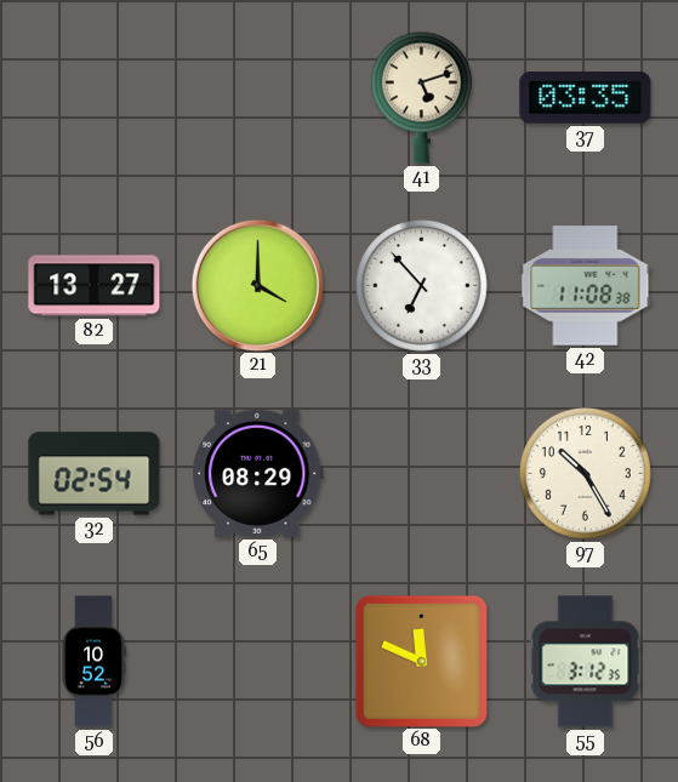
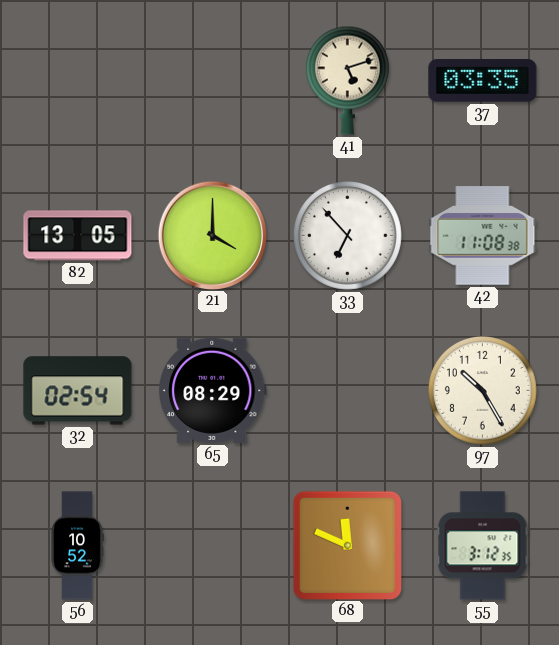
82: 13:27 -> 13:05 (78, 236)
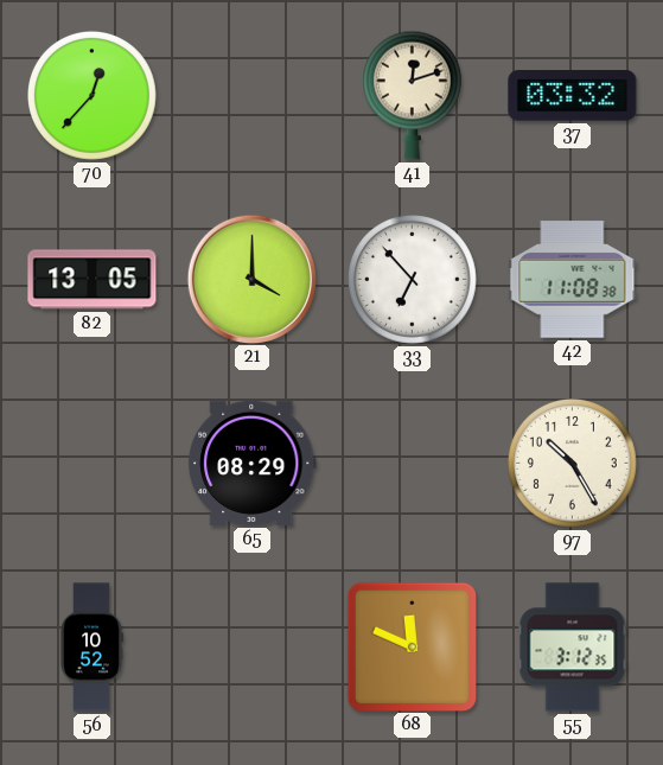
70: none -> 12:37 (91, 95)
41: 5:12 -> 12:12 (412, 95)
37: 03:35 -> 03:32 (573, 96)
32: 02:54 -> none (78, 391)
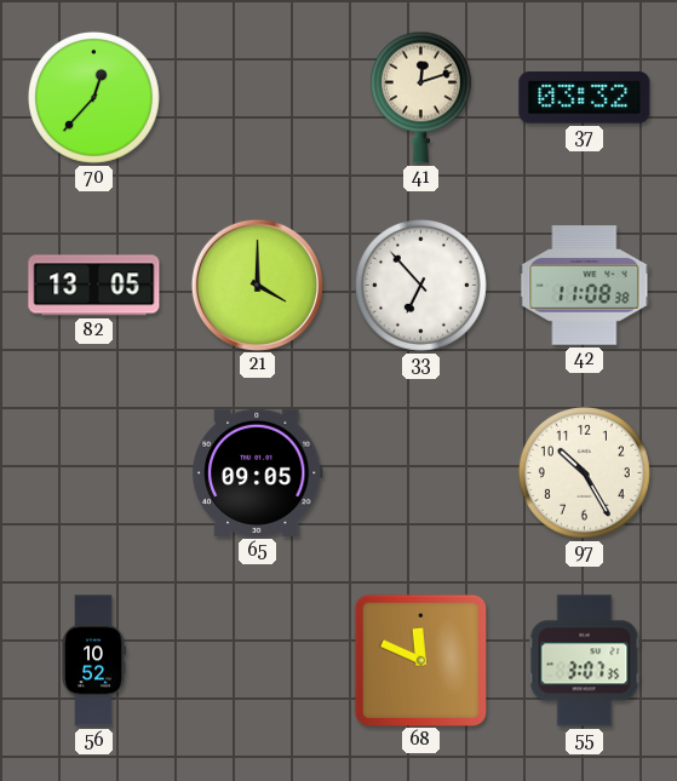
65: 08:29 -> 09:05 (258, 472)
55: 3:12 -> 3:07 (585, 661)
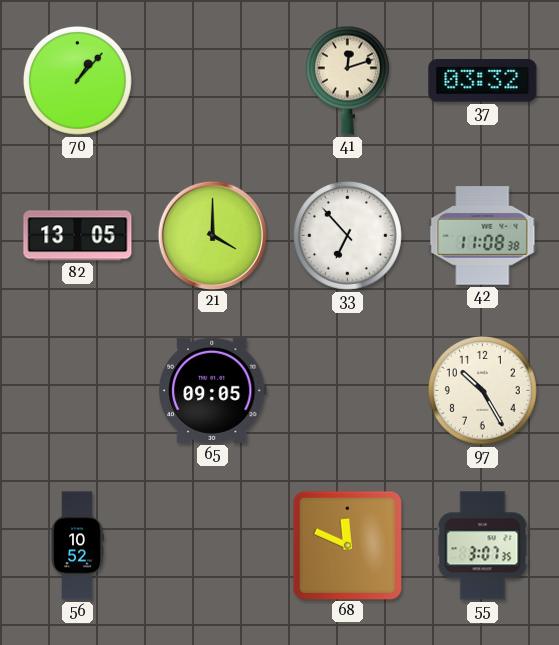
70: 12:37 -> 1:07 (77, 80)
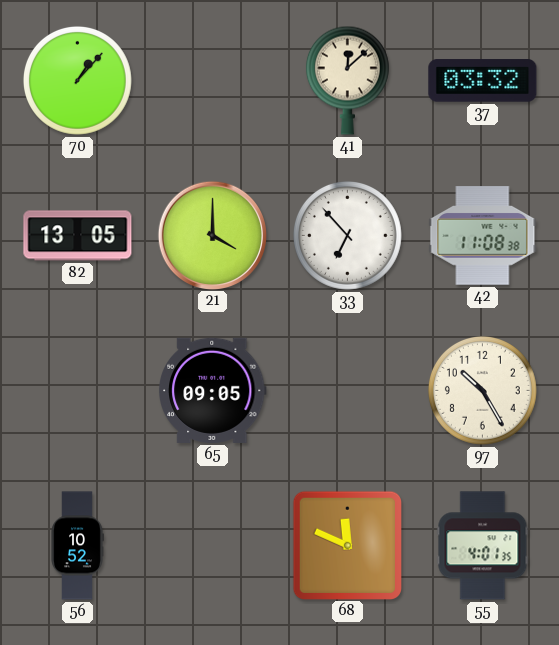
41: 12:12 -> 12:08 (347, 80)
55: 3:07 -> 4:01 (483, 546)
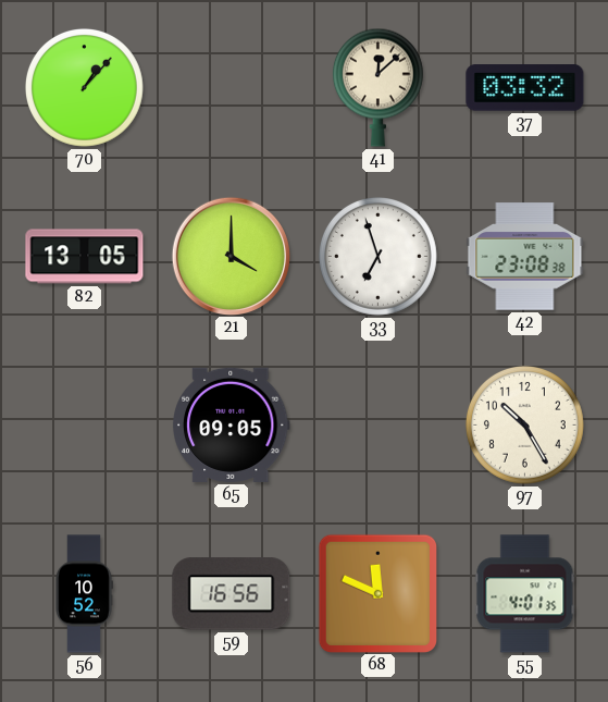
33: 6:53 -> 6:57 (377, 256)
42: 11:08 -> 23:08 (525, 257)
59: none -> 16:56 (232, 594)
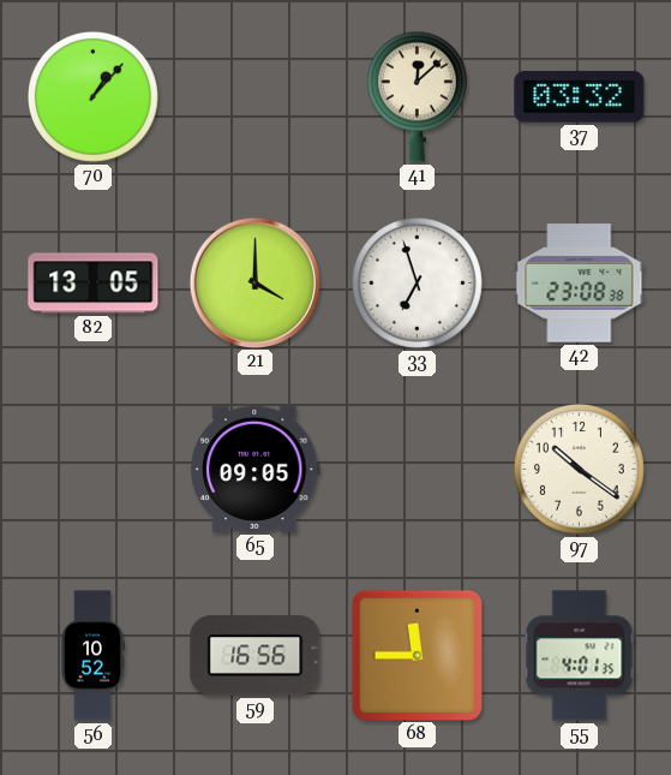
97: 10:25 -> 10:21 (579, 469)
68: 11:49 -> 11:45 (417, 655)
